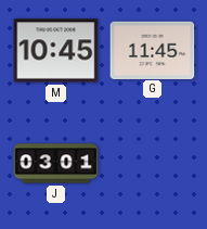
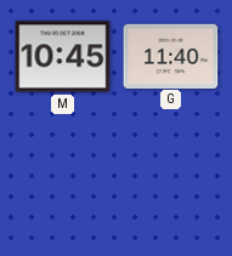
G: 11:45 -> 11:40 (171, 56)
J: 03:01 -> none (56, 164)
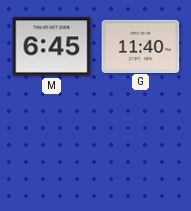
M: 10:45 -> 6:45 (52, 47)
